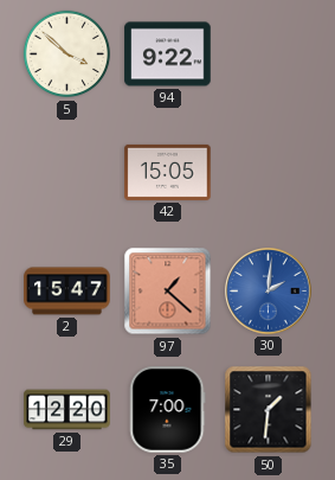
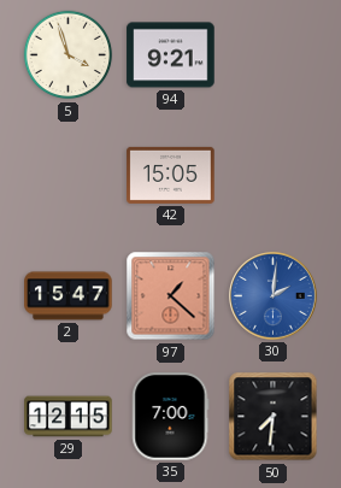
5: 3:52 -> 3:57 (69, 55)
94: 9:22 -> 9:21 (171, 55)
29: 12:20 -> 12:15 (69, 417)
50: 1:31 -> 7:31 (274, 417)
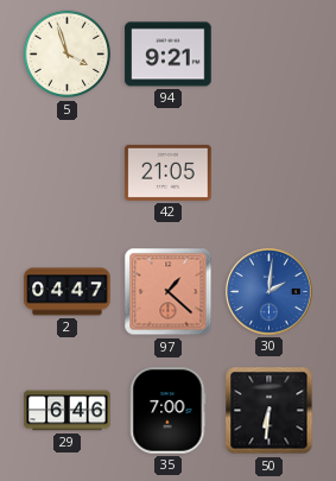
42: 15:05 -> 21:05 (169, 172)
2: 15:47 -> 04:47 (68, 292)
29: 12:15 -> 6:46 (68, 411)
50: 7:31 -> 6:31 (270, 411)
